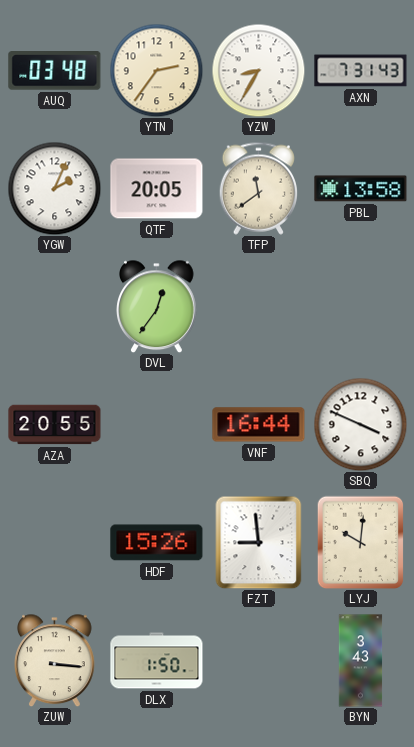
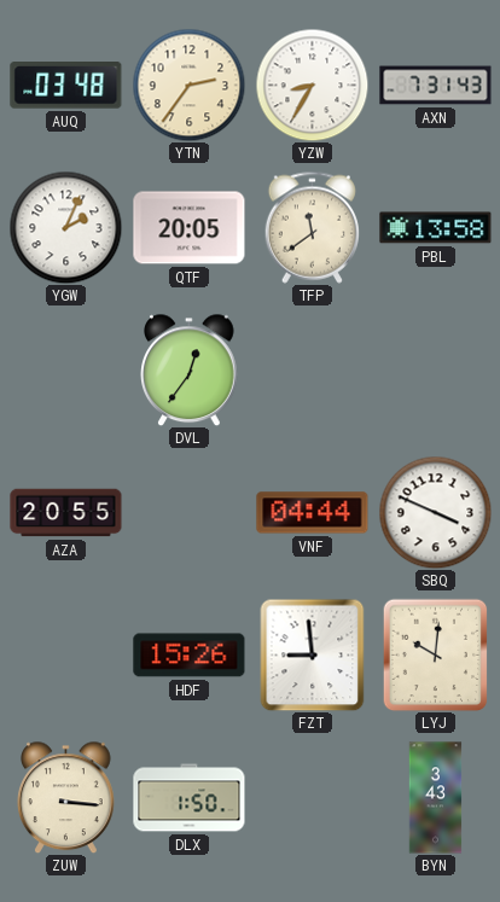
VNF: 16:44 -> 04:44 (313, 513)
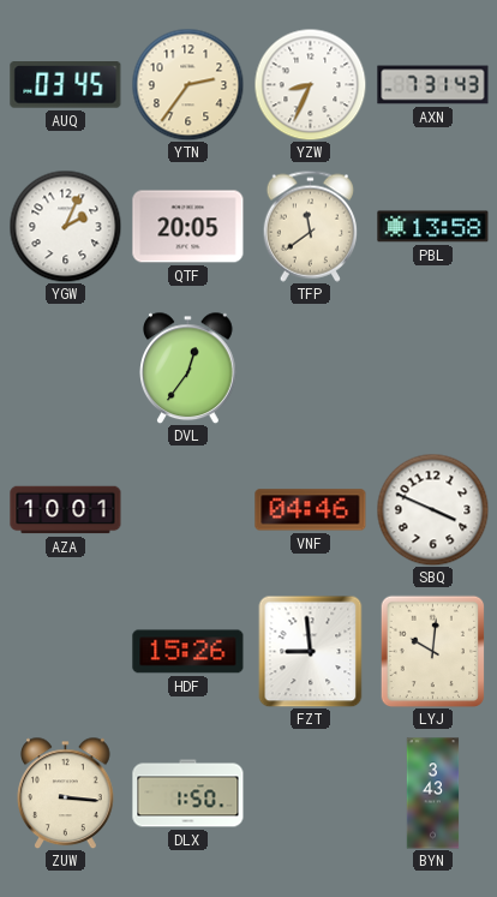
AUQ: 03:48 -> 03:45 (66, 85)
YZW: 8:35 -> 8:34 (310, 84)
AZA: 20:55 -> 10:01 (66, 510)
VNF: 04:44 -> 04:46 (311, 510)
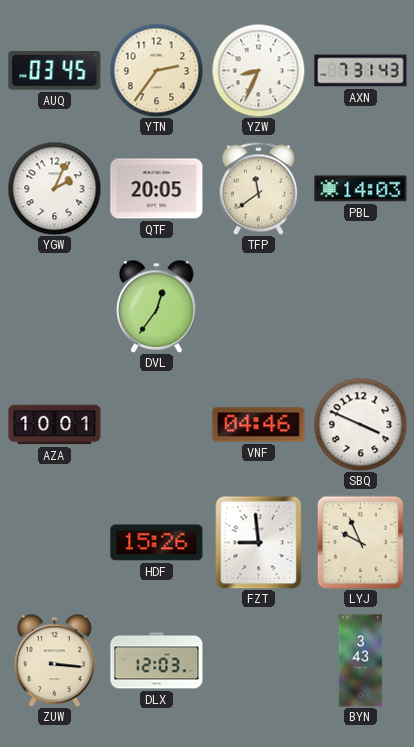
PBL: 13:58 -> 14:03 (361, 189)
LYJ: 10:01 -> 9:56 (361, 542)
DLX: 1:50 -> 12:03 (157, 661)
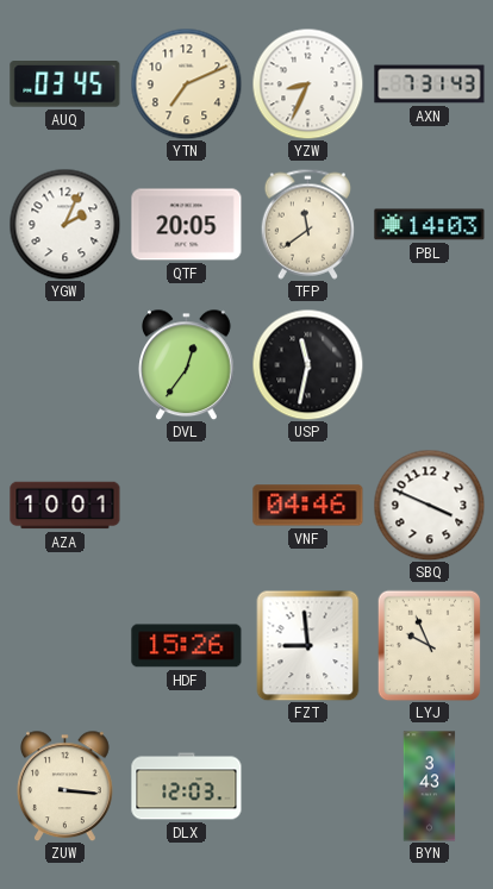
YTN: 2:36 -> 7:11 (186, 83)
USP: none -> 11:32 (307, 364)
